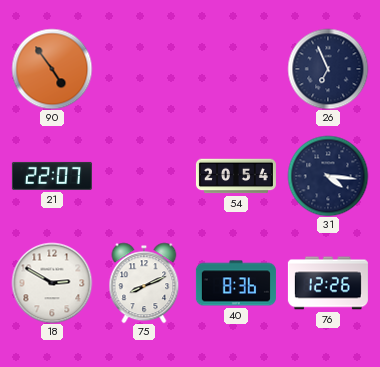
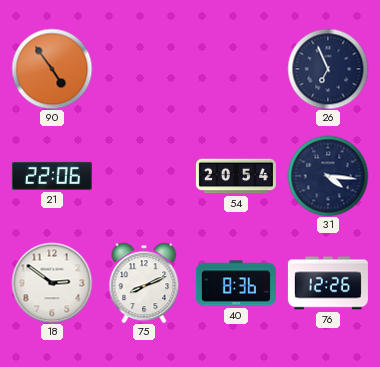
21: 22:07 -> 22:06 (52, 176)
18: 2:50 -> 2:51 (52, 283)
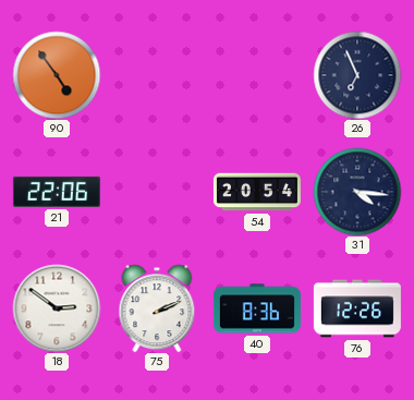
75: 8:11 -> 2:11 (157, 308)
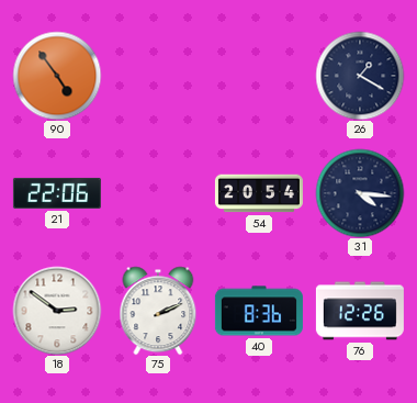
26: 6:56 -> 1:20 (360, 76)
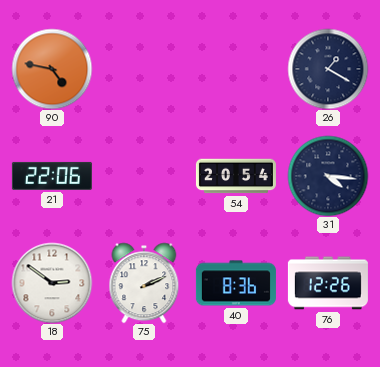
90: 4:54 -> 4:47 (52, 69)
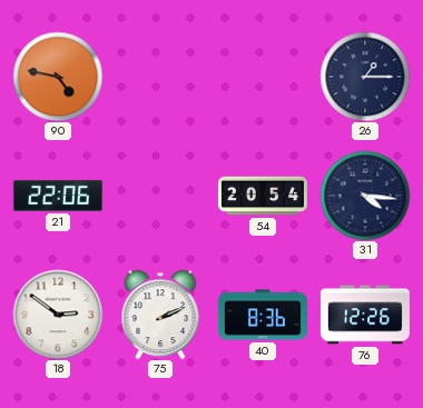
26: 1:20 -> 1:15 (365, 77)
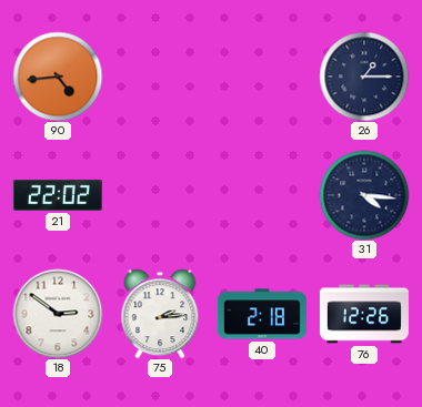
90: 4:47 -> 4:44 (58, 77)
21: 22:06 -> 22:02 (58, 195)
54: 20:54 -> none (263, 196)
75: 2:11 -> 2:14 (160, 314)
40: 8:36 -> 2:18 (262, 314)
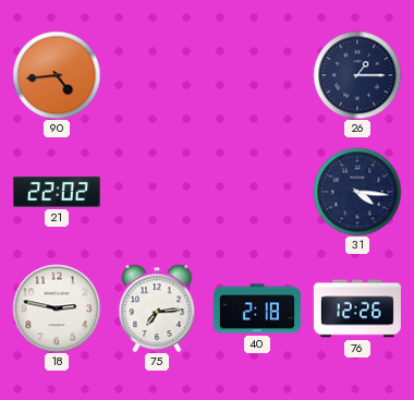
18: 2:51 -> 2:47 (57, 308)
75: 2:14 -> 7:14 (157, 308)
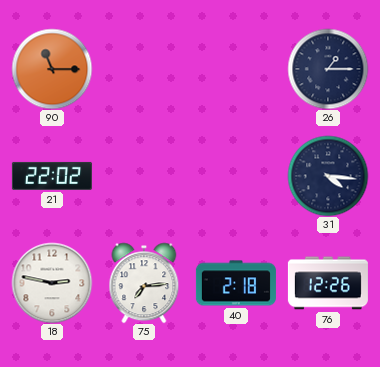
90: 4:44 -> 11:15 (52, 69)
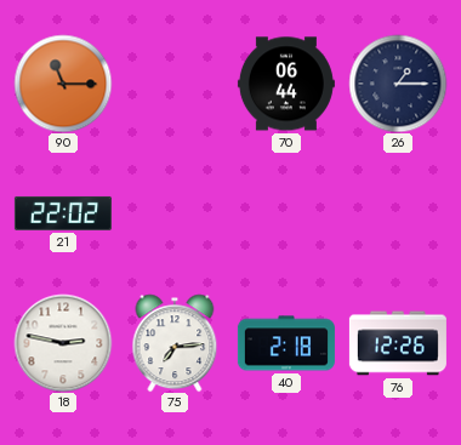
70: none -> 06:44 (286, 84)
31: 4:16 -> none (328, 176)
